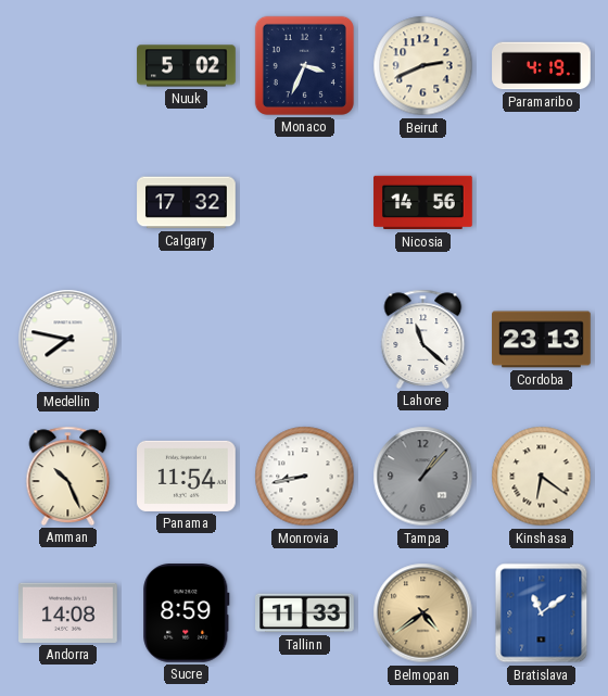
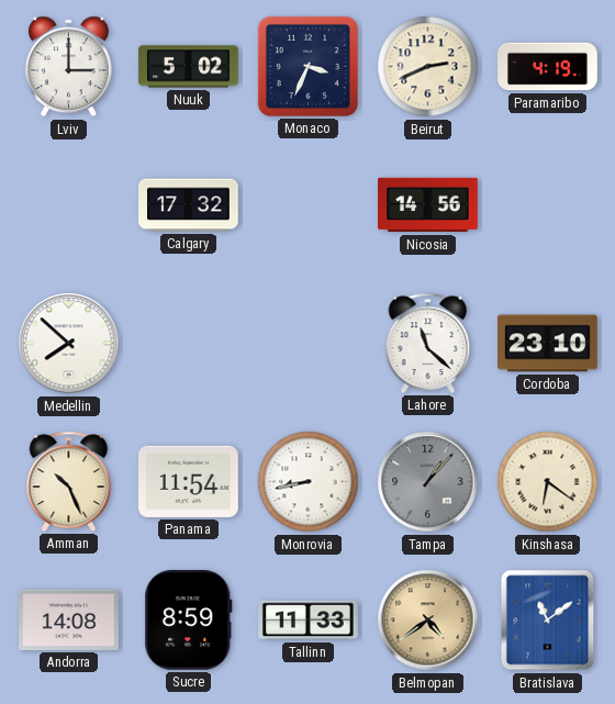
Lviv: none -> 3:00 (68, 67)
Medellin: 7:47 -> 7:52 (69, 344)
Cordoba: 23:13 -> 23:10 (548, 344)
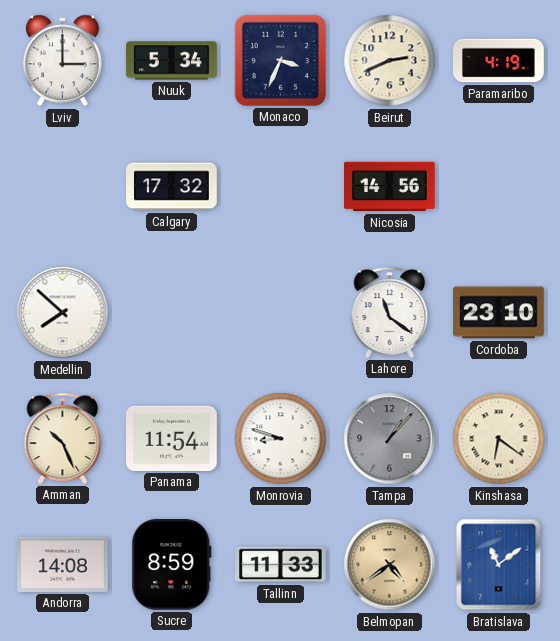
Nuuk: 5:02 -> 5:34 (172, 61)
Lahore: 11:22 -> 11:21 (390, 312)
Monrovia: 8:43 -> 8:48 (281, 439)
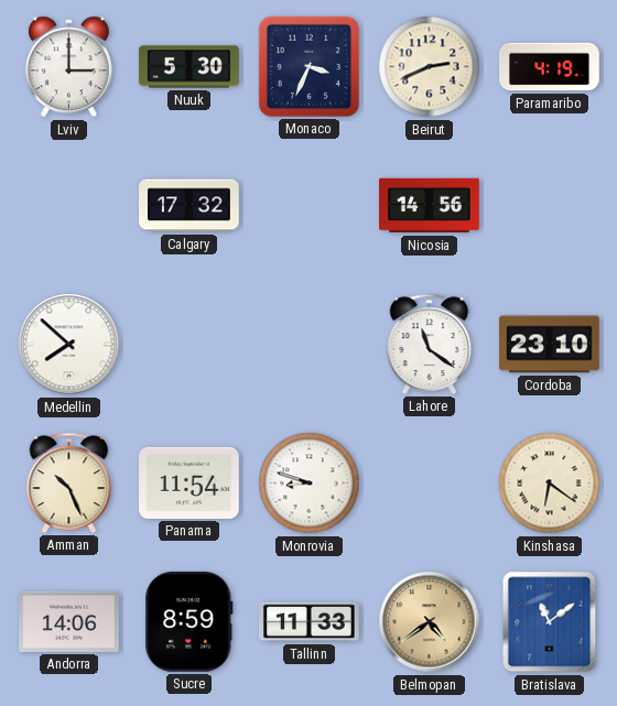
Nuuk: 5:34 -> 5:30 (190, 67)
Tampa: 1:07 -> none (390, 439)
Andorra: 14:08 -> 14:06 (69, 621)
